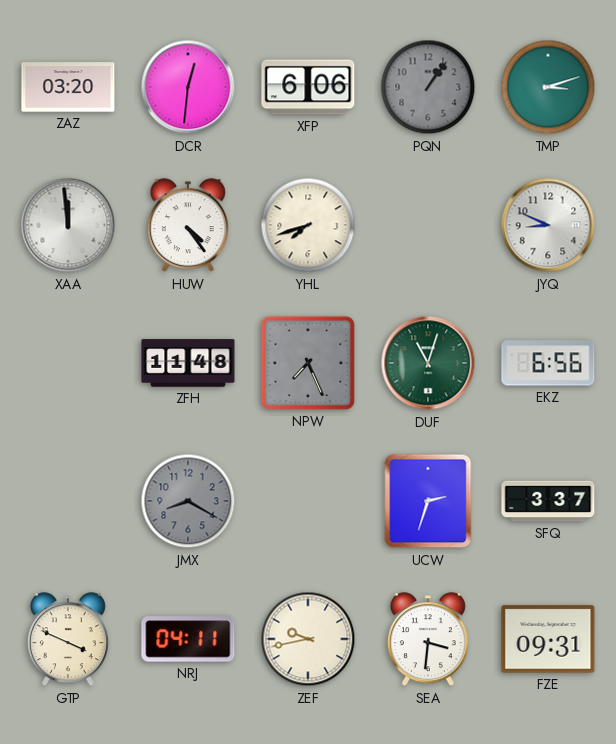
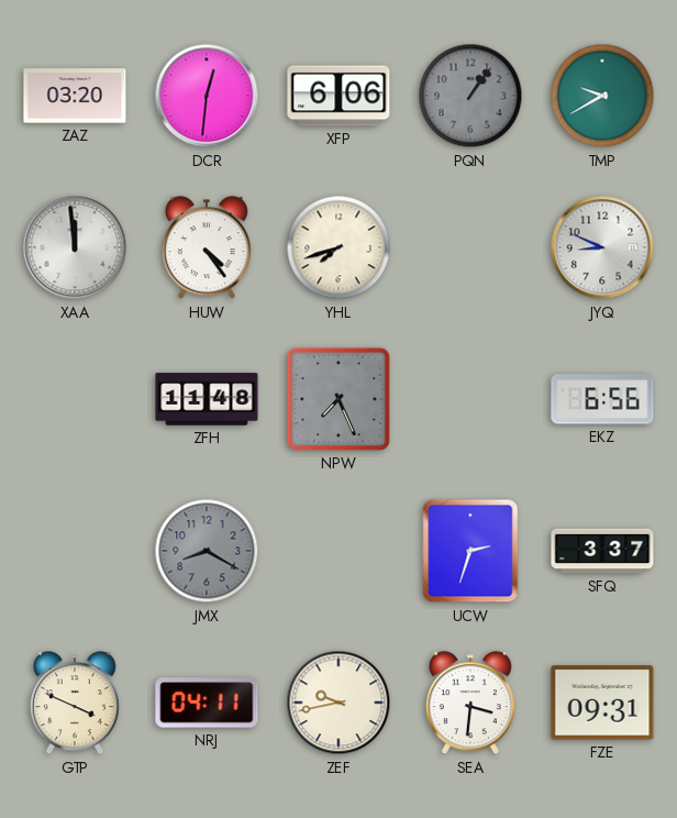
TMP: 3:12 -> 9:40 (602, 96)
DUF: 11:03 -> none (428, 363)
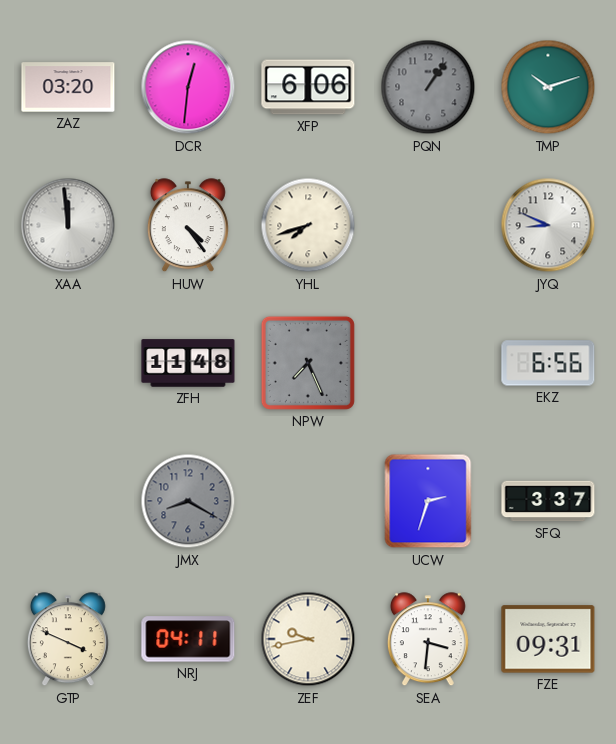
TMP: 9:40 -> 10:12 (548, 87)
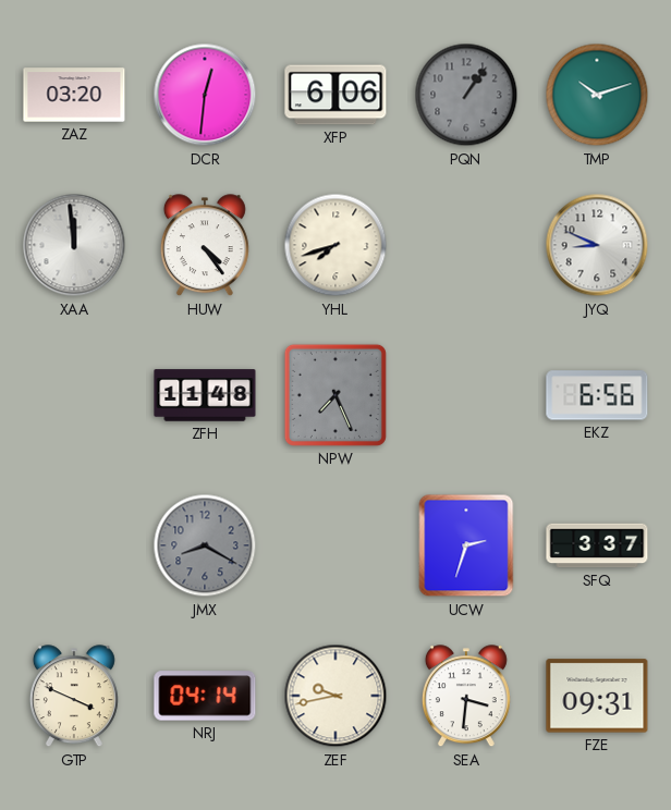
NRJ: 04:11 -> 04:14 (205, 696)
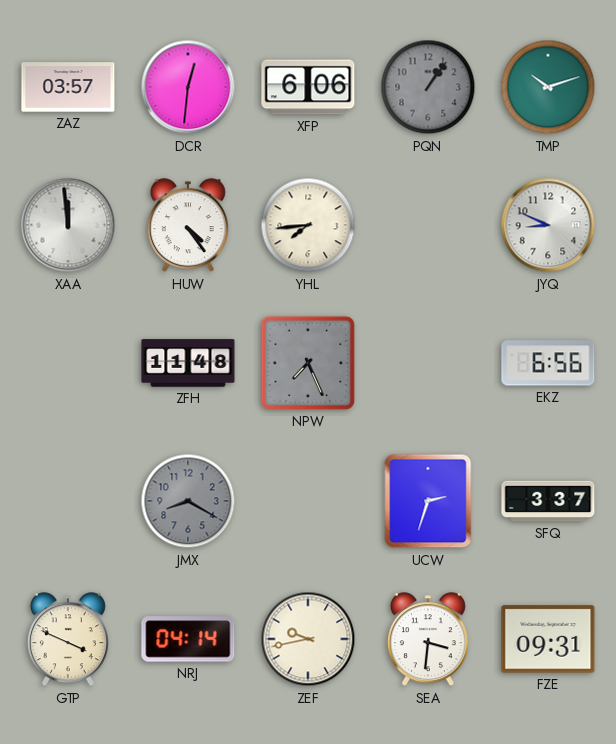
ZAZ: 03:20 -> 03:57 (68, 87)
YHL: 7:42 -> 7:44 (308, 225)
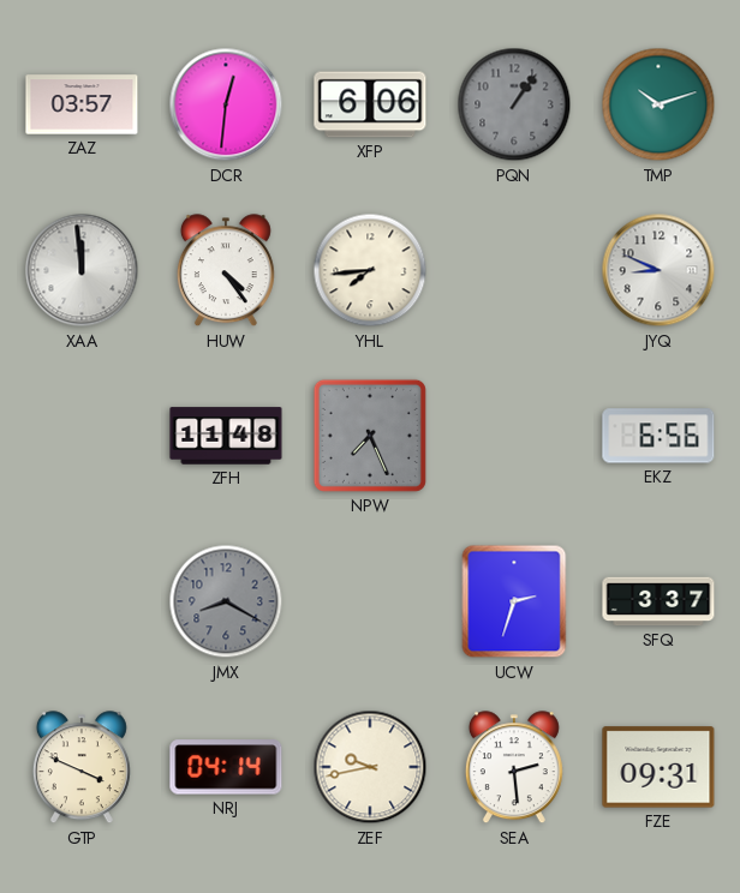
SEA: 3:31 -> 2:29 (514, 768)
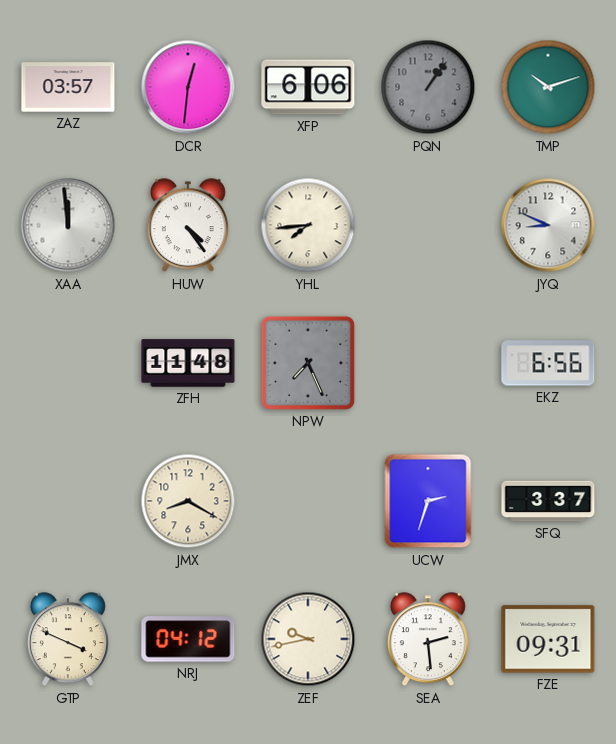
JMX dial: grey -> cream (188, 501)
NRJ: 04:14 -> 04:12 (188, 639)
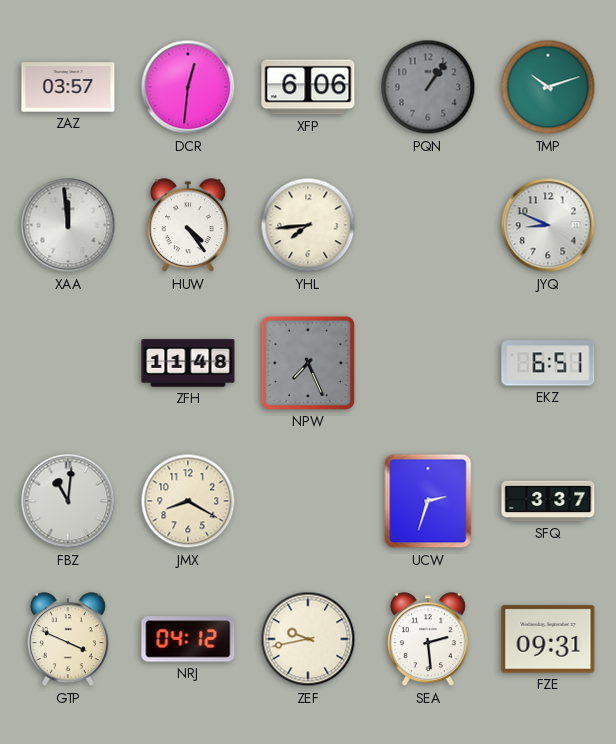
EKZ: 6:56 -> 6:51 (548, 363)
FBZ: none -> 11:01 (68, 501)
